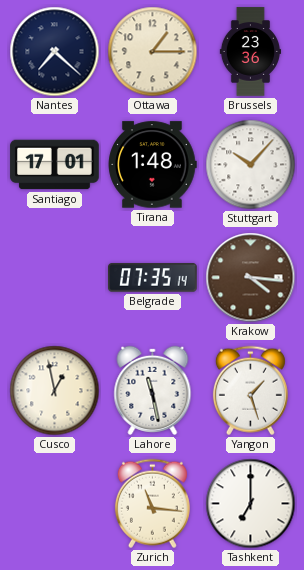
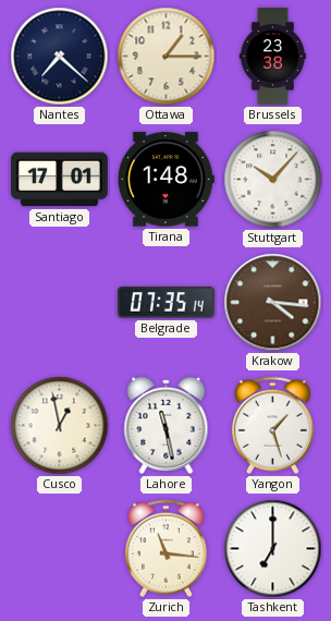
Brussels: 23:36 -> 23:38 (272, 57)
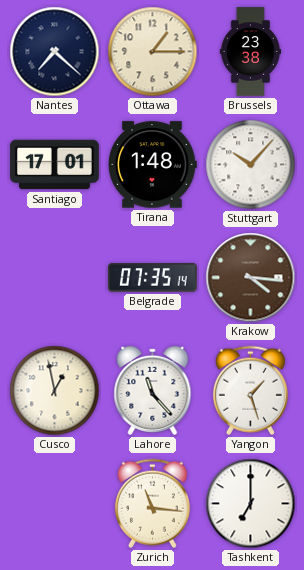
Lahore: 11:28 -> 11:23 (153, 390)
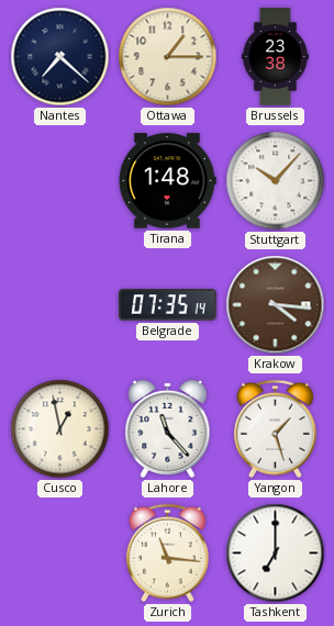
Santiago: 17:01 -> none (55, 165)
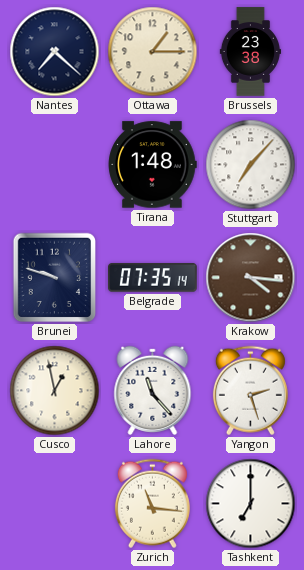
Stuttgart: 10:07 -> 7:07 (251, 165)
Brunei: none -> 9:48 (55, 278)
Yangon: 1:27 -> 2:27 (250, 391)
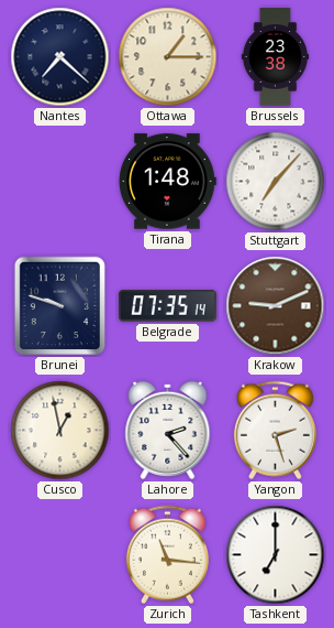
Krakow: 4:16 -> 9:11 (276, 306)
Lahore: 11:23 -> 2:23 (168, 430)
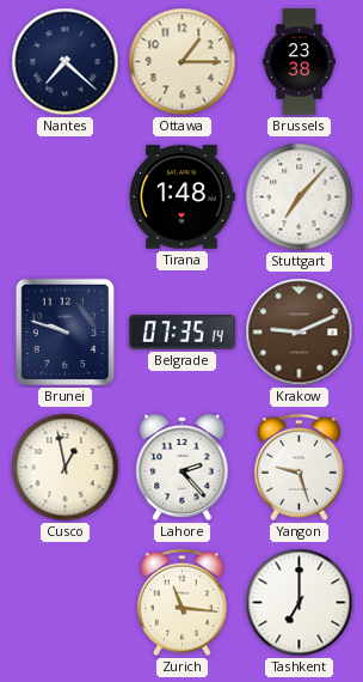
Yangon: 2:27 -> 9:27 (299, 468)
